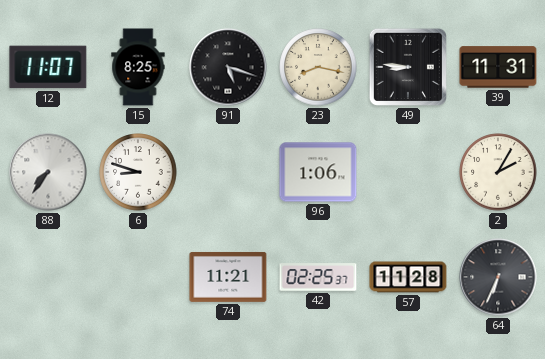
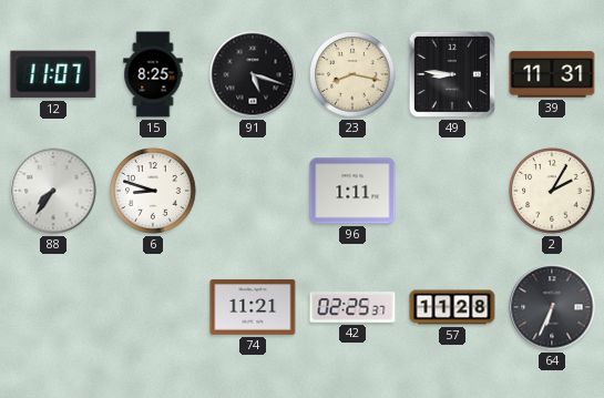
96: 1:06 -> 1:11 (352, 191)
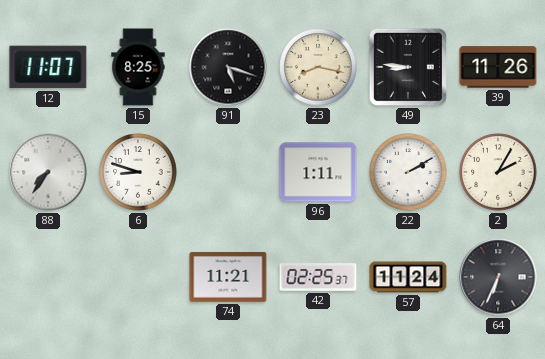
39: 11:31 -> 11:26 (498, 67)
22: none -> 2:10 (408, 172)
57: 11:28 -> 11:24 (408, 277)
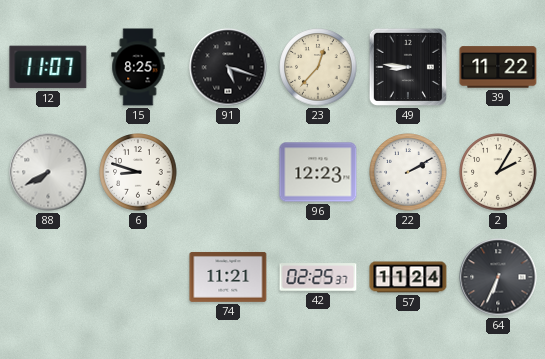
23: 8:17 -> 12:37 (318, 67)
39: 11:26 -> 11:22 (498, 67)
88: 7:36 -> 7:40 (48, 172)
96: 1:11 -> 12:23 (318, 172)
